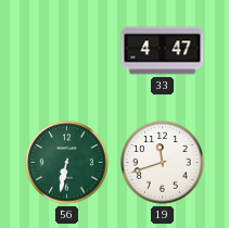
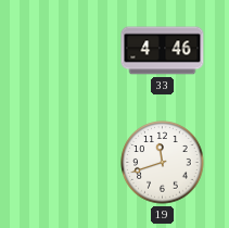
33: 4:47 -> 4:46 (163, 51)
56: 6:32 -> none (67, 163)
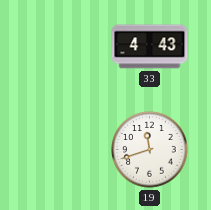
33: 4:46 -> 4:43 (150, 47)
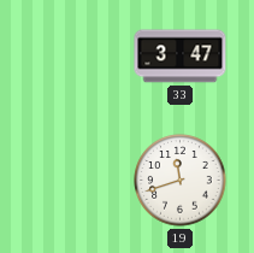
33: 4:43 -> 3:47 (181, 57)
